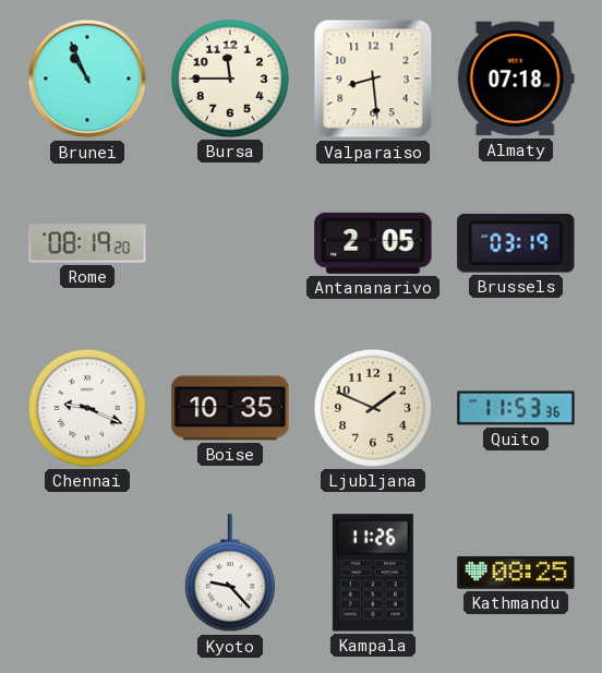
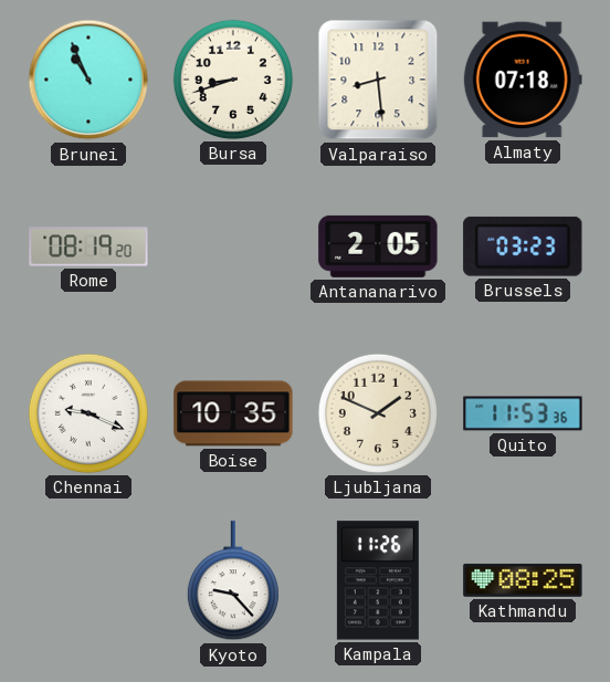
Bursa: 11:45 -> 8:42 (233, 80)
Brussels: 03:19 -> 03:23 (523, 246)
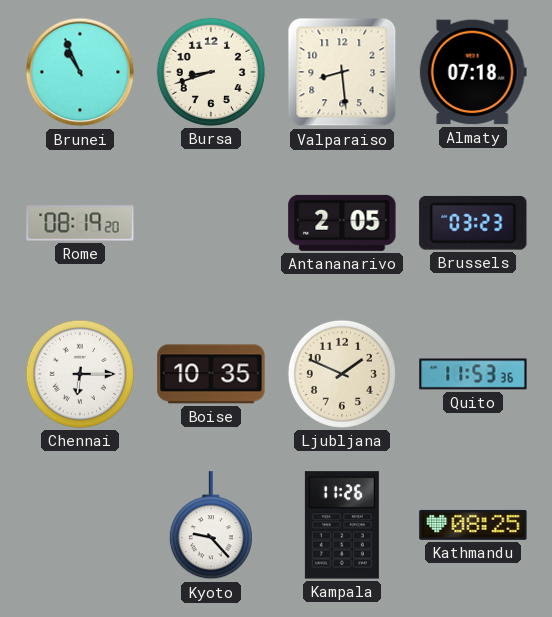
Chennai: 9:19 -> 6:15 (80, 374)
